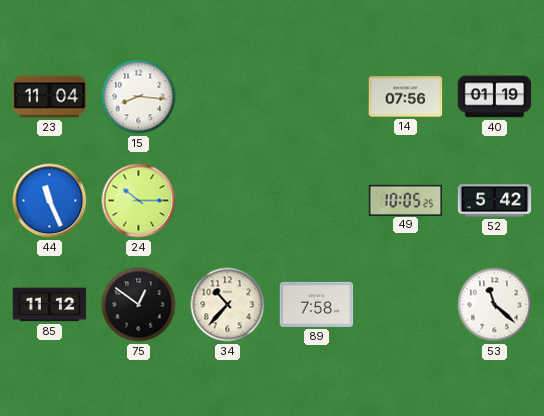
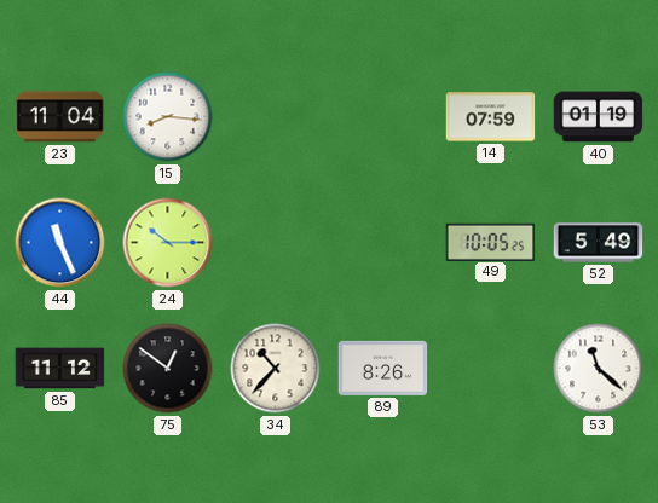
14: 07:56 -> 07:59 (491, 117)
52: 5:42 -> 5:49 (599, 243)
89: 7:58 -> 8:26 (383, 368)
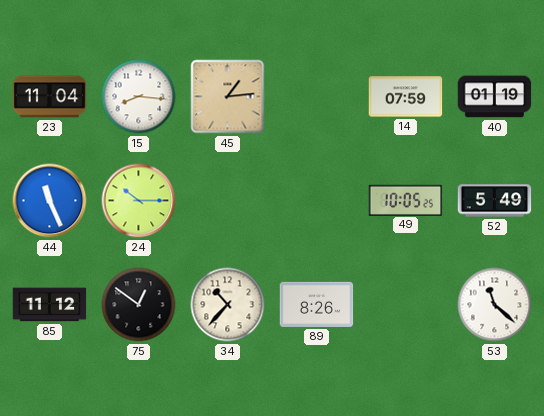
45: none -> 1:14 (228, 97)
